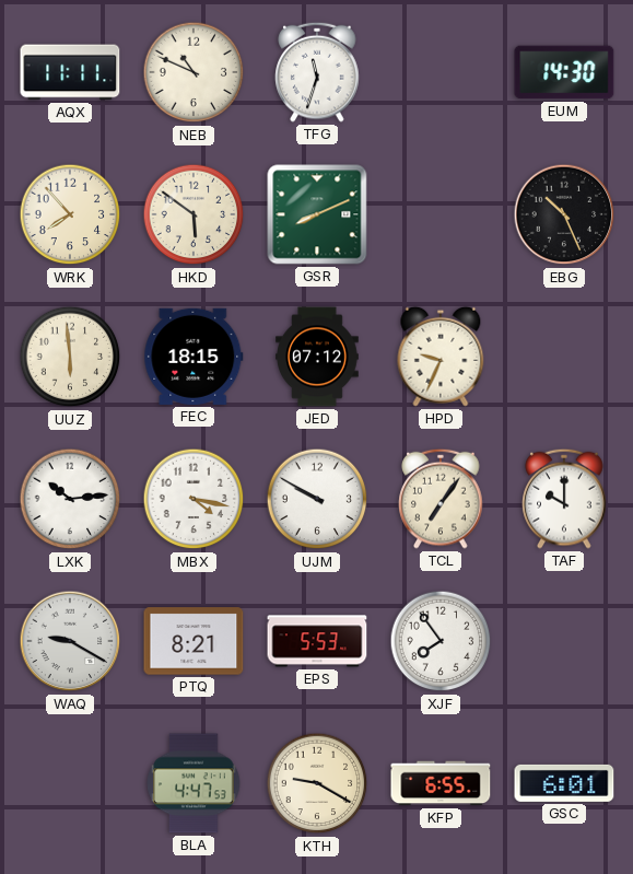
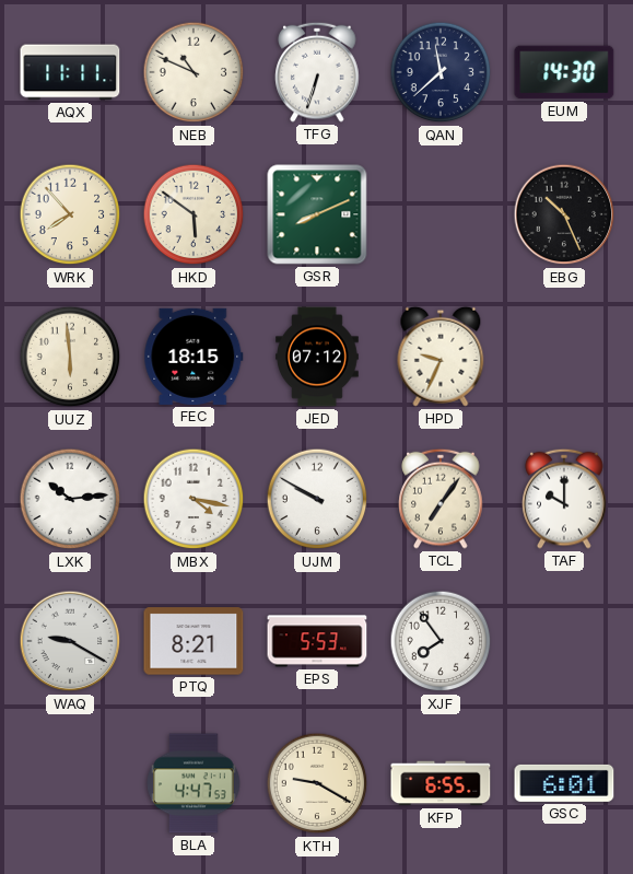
TFG: 11:33 -> 6:33 (317, 72)
QAN: none -> 11:38 (441, 72)
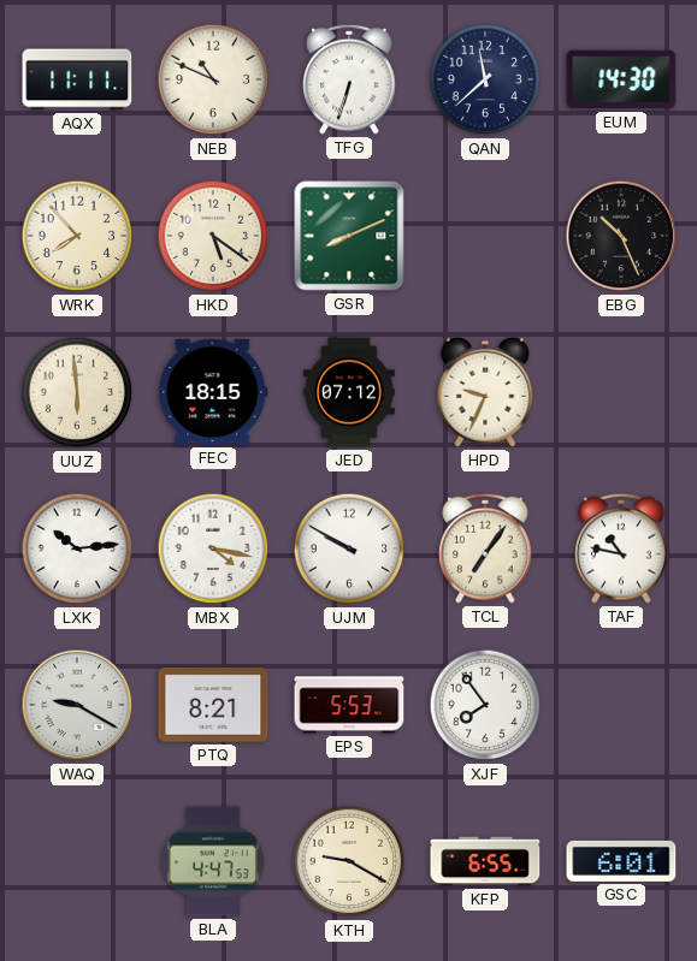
HKD: 5:51 -> 5:21 (213, 236)
TAF: 10:00 -> 10:47 (621, 548)
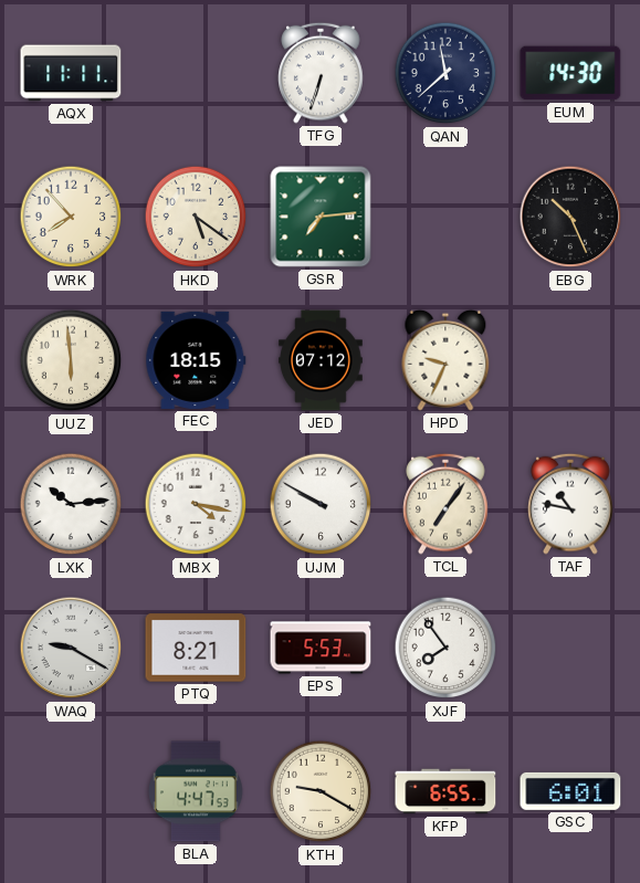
NEB: 10:49 -> none (213, 79)
GSR: 8:11 -> 7:14 (321, 217)
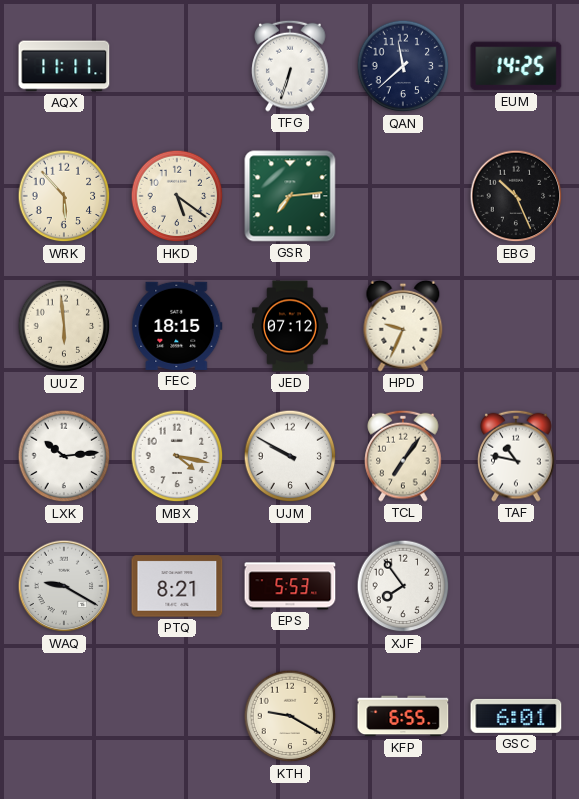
EUM: 14:30 -> 14:25 (516, 66)
WRK: 7:53 -> 5:53 (64, 196)
BLA: 4:47 -> none (196, 791)
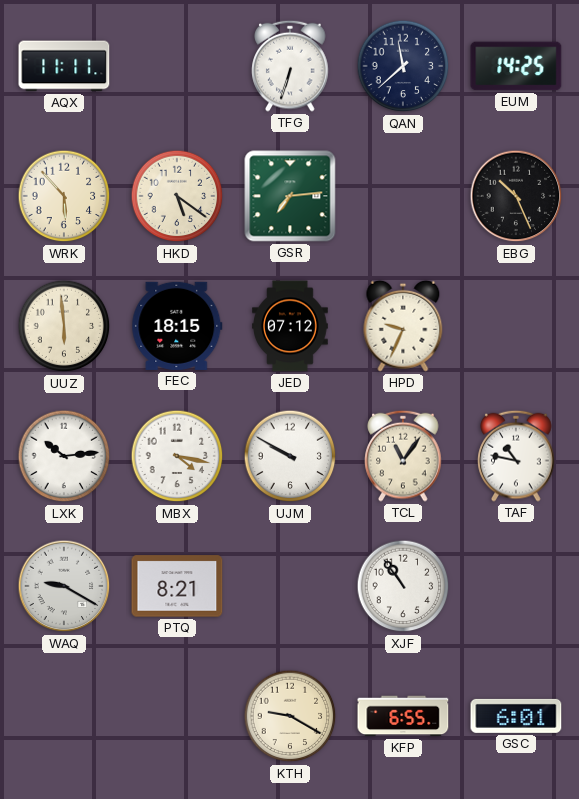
TCL: 7:06 -> 11:06 (403, 456)
EPS: 5:53 -> none (290, 586)
XJF: 7:54 -> 10:54 (403, 586)
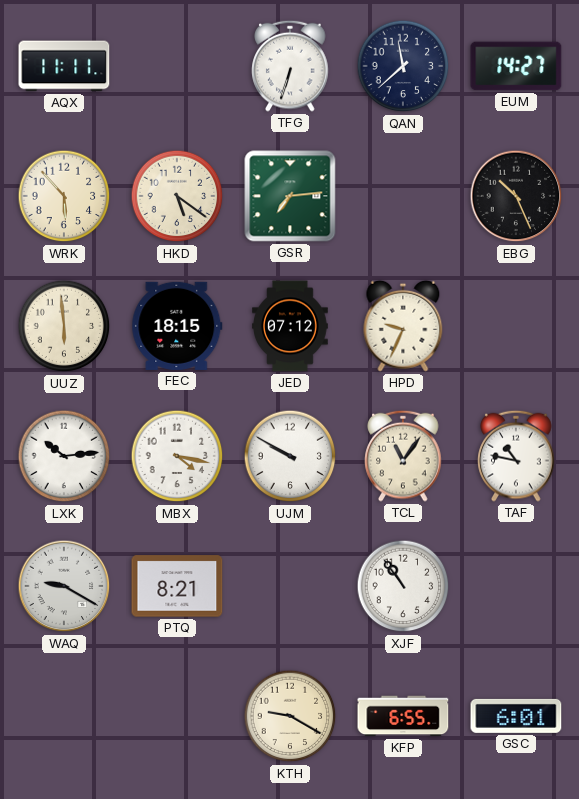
EUM: 14:25 -> 14:27 (516, 66)
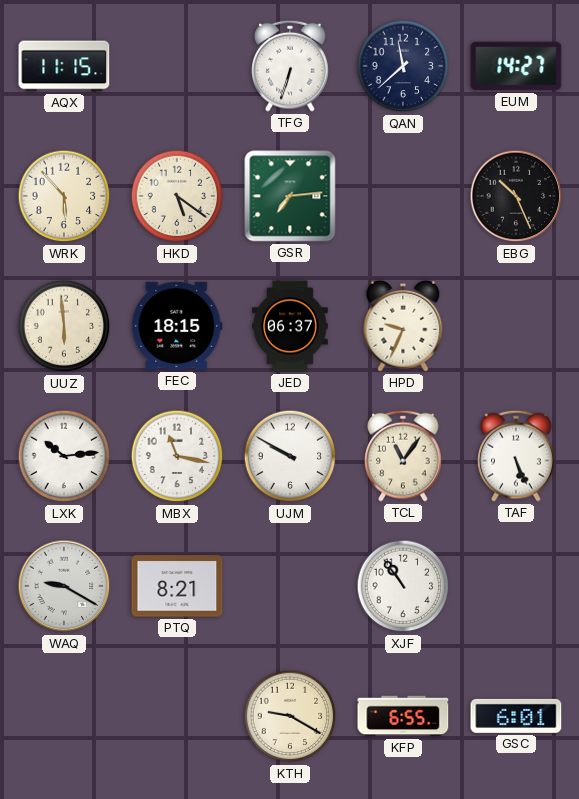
AQX: 11:11 -> 11:15 (64, 66)
JED: 07:12 -> 06:37 (290, 326)
MBX: 4:17 -> 11:17 (177, 456)
TAF: 10:47 -> 5:26 (516, 456)
